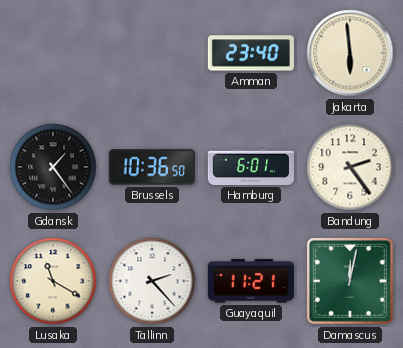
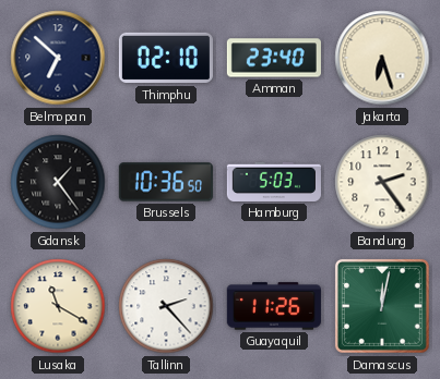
Belmopan: none -> 6:52 (58, 58)
Thimphu: none -> 02:10 (166, 58)
Jakarta: 5:59 -> 6:27 (382, 58)
Hamburg: 6:01 -> 5:03 (274, 182)
Guayaquil: 11:21 -> 11:26 (274, 306)
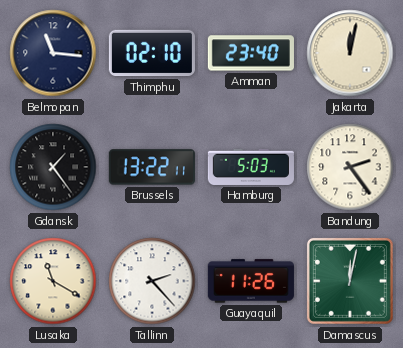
Belmopan: 6:52 -> 11:16 (53, 53)
Jakarta: 6:27 -> 12:02 (350, 53)
Brussels: 10:36 -> 13:22 (152, 167)
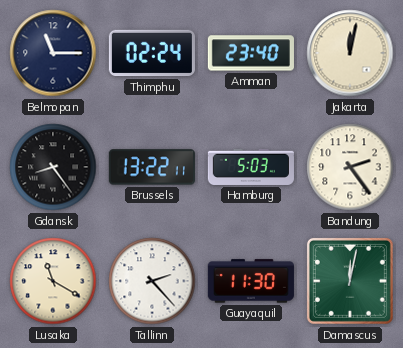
Belmopan: 11:16 -> 11:15 (53, 53)
Thimphu: 02:10 -> 02:24 (152, 53)
Gdansk: 1:24 -> 8:24 (53, 167)
Guayaquil: 11:26 -> 11:30 (251, 281)
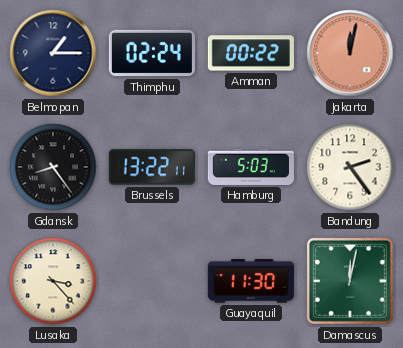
Belmopan: 11:15 -> 1:15 (53, 53)
Amman: 23:40 -> 00:22 (251, 53)
Jakarta dial: cream -> salmon (350, 53)
Lusaka: 11:20 -> 3:23 (53, 281)
Tallinn: 2:23 -> none (152, 281)
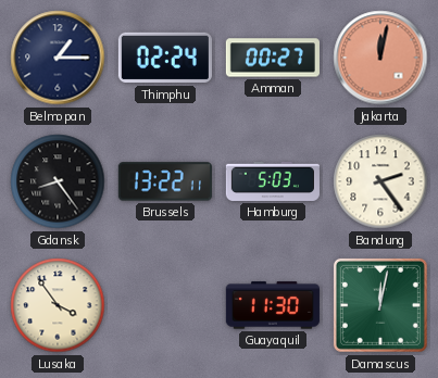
Amman: 00:22 -> 00:27 (273, 58)
Lusaka: 3:23 -> 3:54 (58, 305)
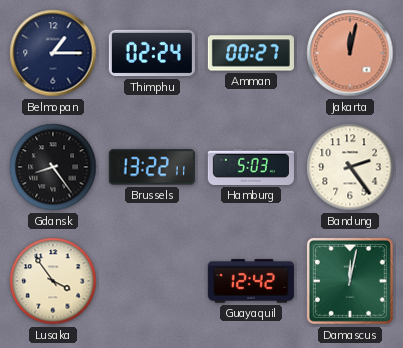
Guayaquil: 11:30 -> 12:42 (251, 281)
